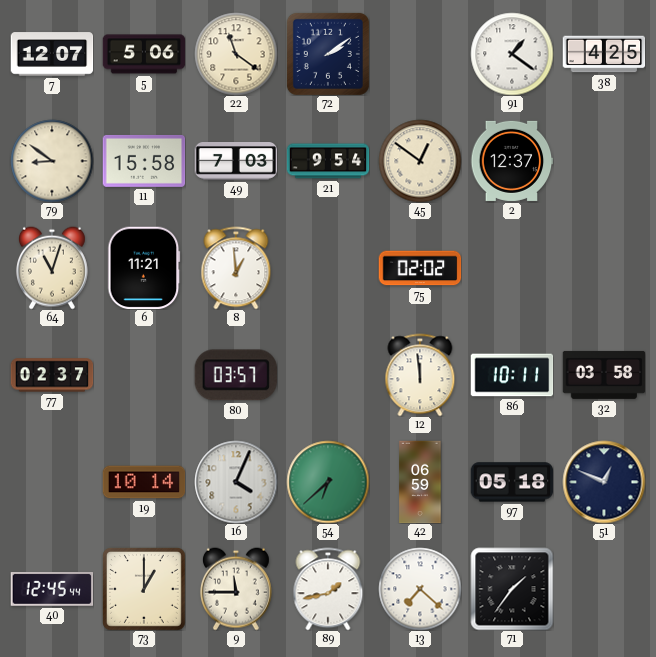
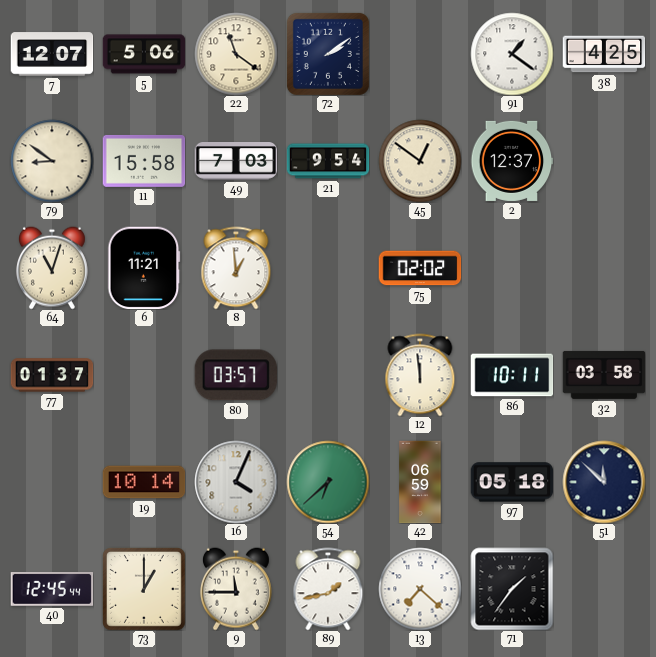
77: 02:37 -> 01:37 (52, 375)
51: 12:49 -> 11:52 (604, 482)
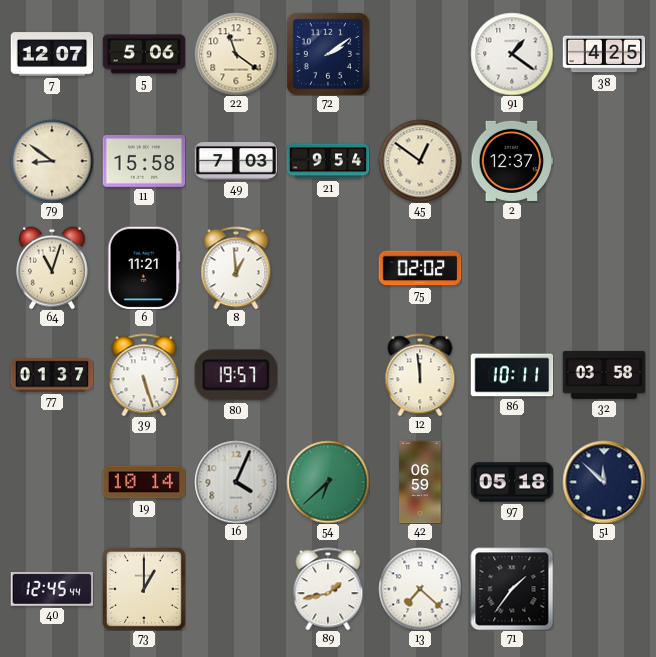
39: none -> 5:27 (144, 375)
80: 03:57 -> 19:57 (236, 375)
9: 11:45 -> none (236, 589)
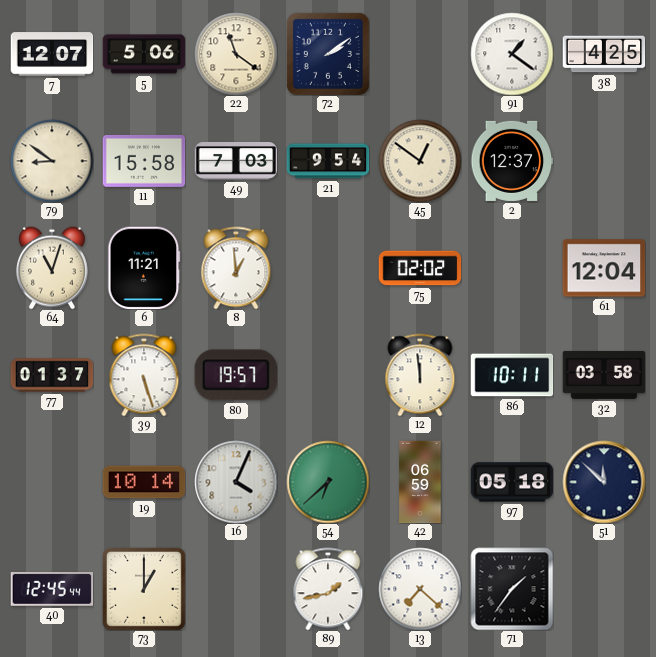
61: none -> 12:04 (604, 268)
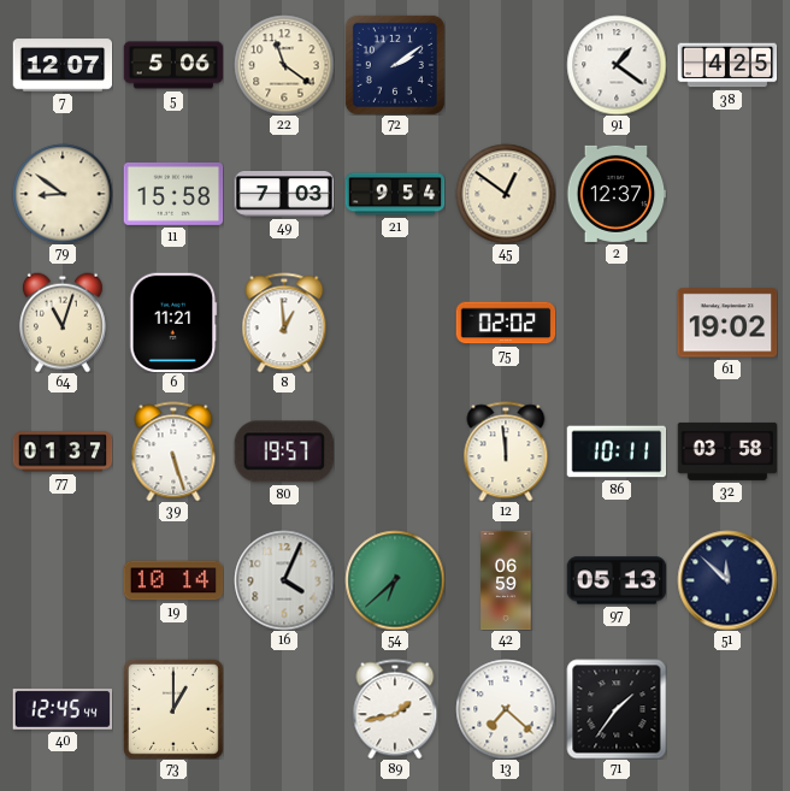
61: 12:04 -> 19:02 (727, 323)
97: 05:18 -> 05:13 (617, 580)
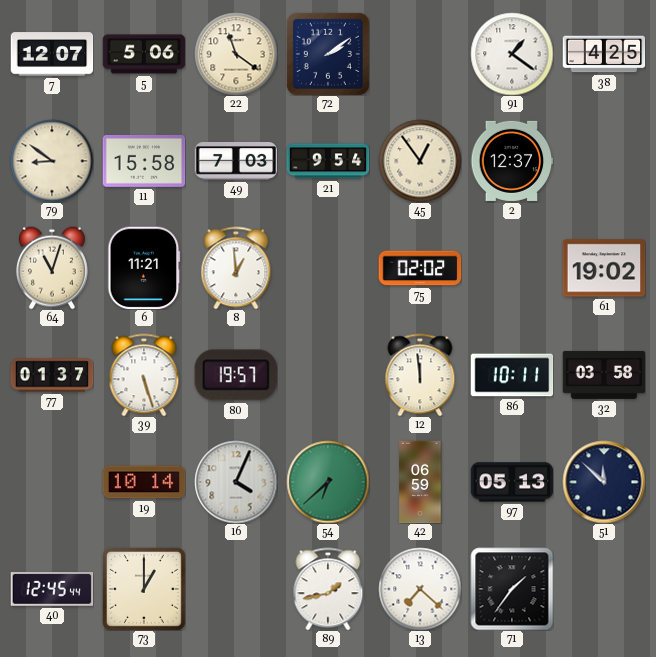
45: 12:51 -> 12:54 (420, 161)
